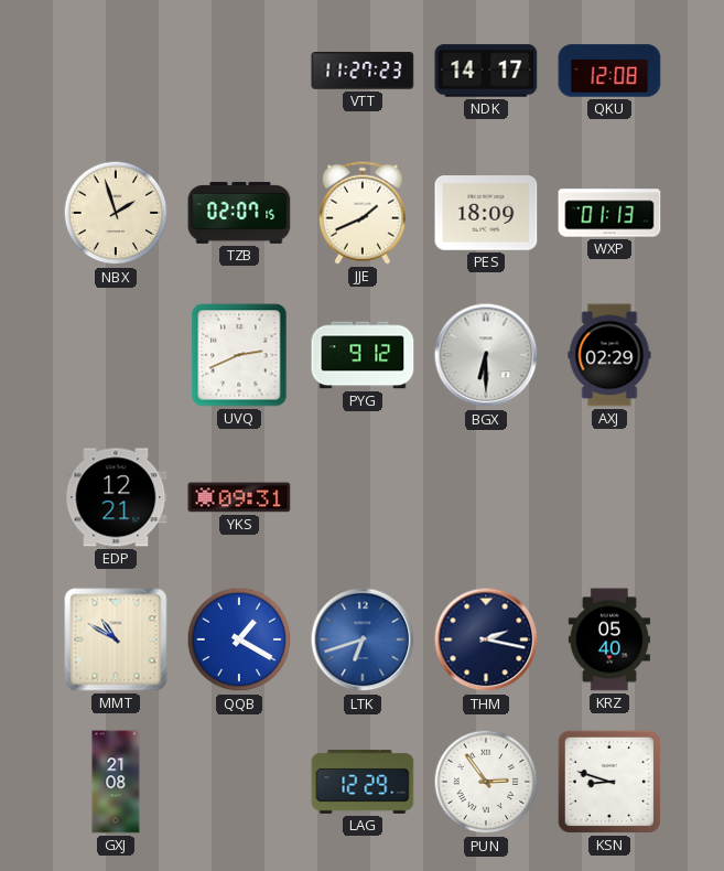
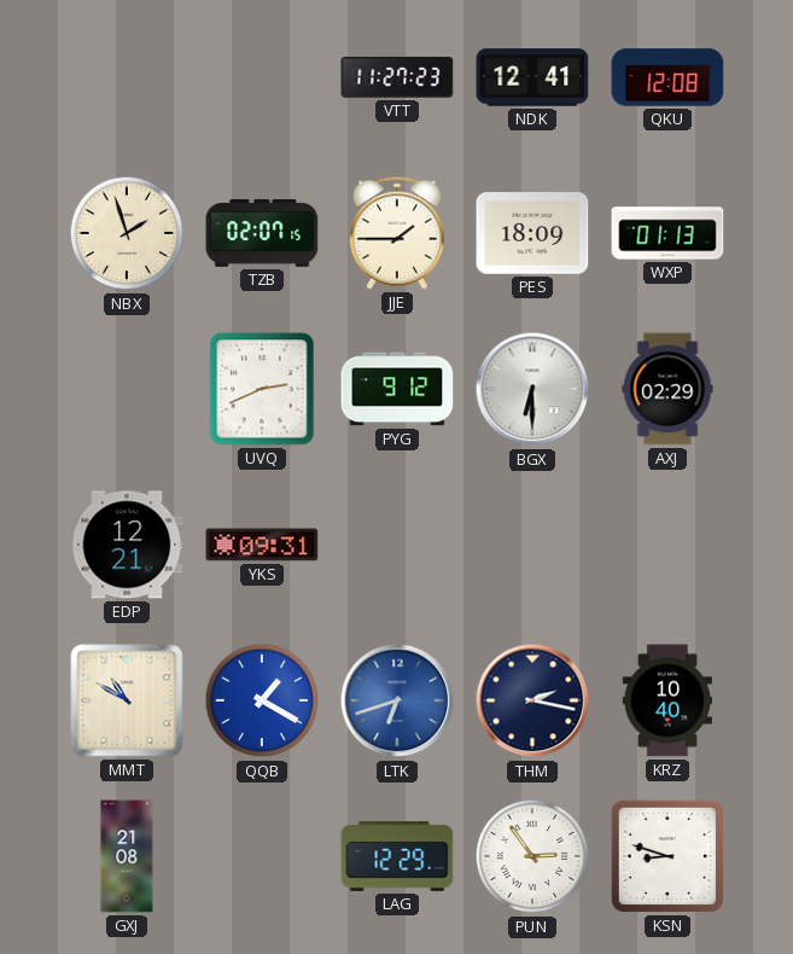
NDK: 14:17 -> 12:41 (532, 77)
JJE: 1:41 -> 1:45 (397, 233)
KRZ: 05:40 -> 10:40 (667, 700)
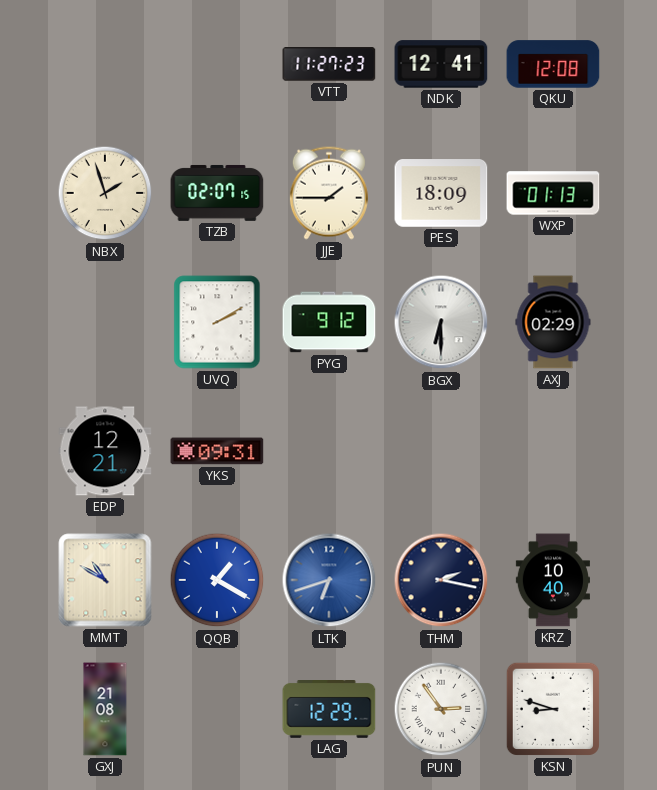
UVQ: 2:41 -> 2:10 (217, 322)
